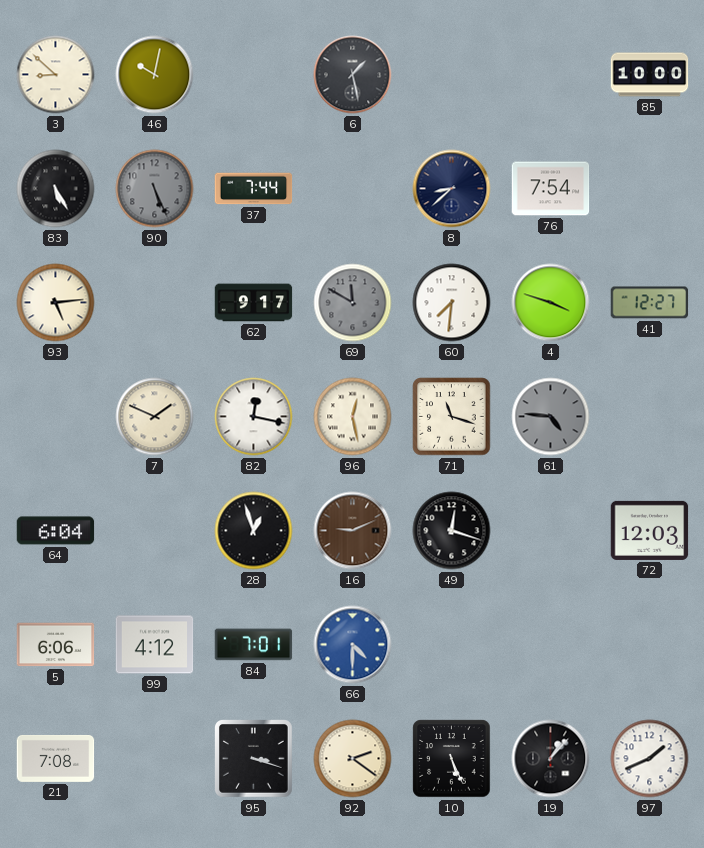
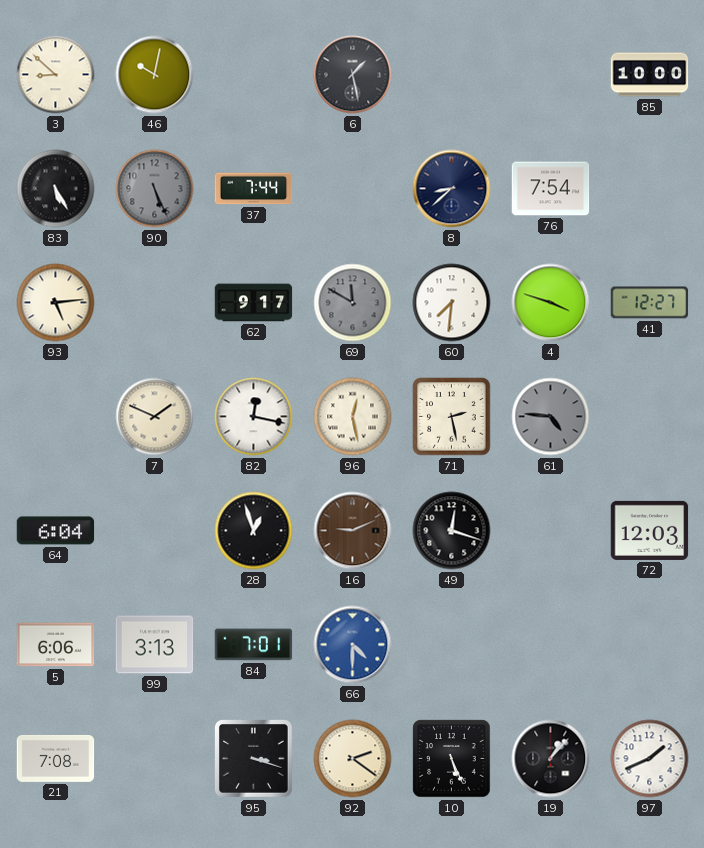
71: 11:18 -> 2:28 (452, 417)
99: 4:12 -> 3:13 (155, 645)
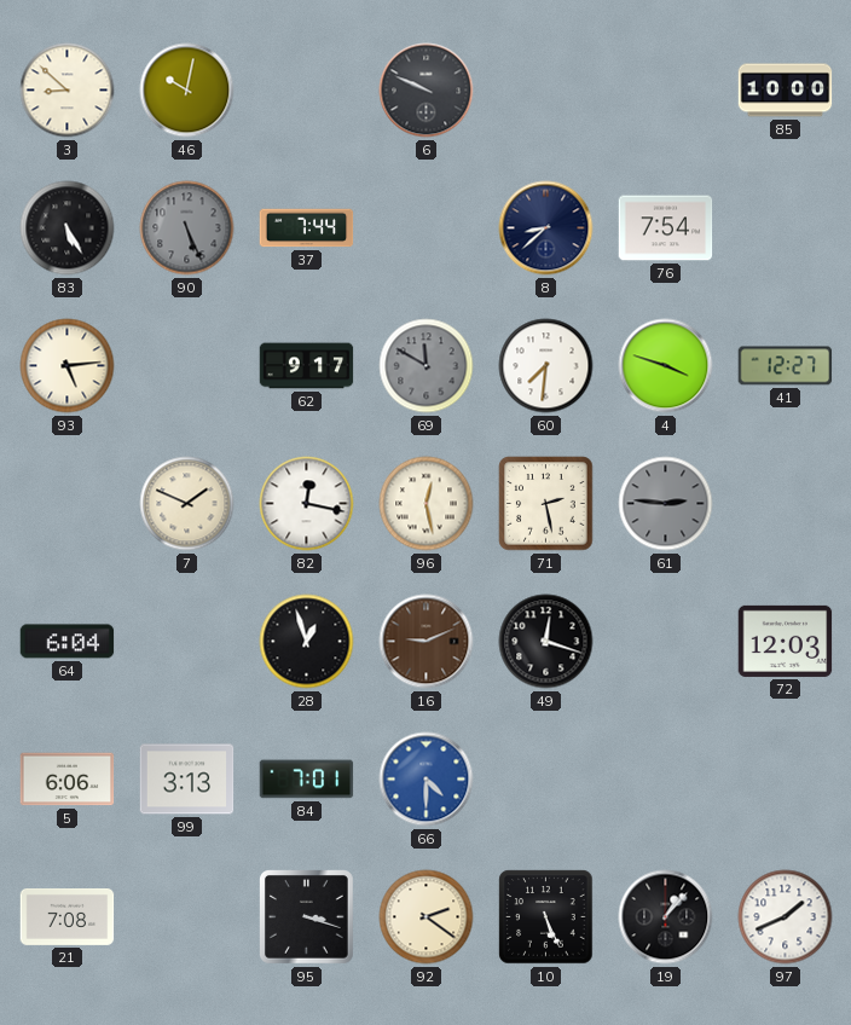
6: 1:28 -> 9:49 (427, 91)
61: 4:46 -> 2:46 (666, 504)
